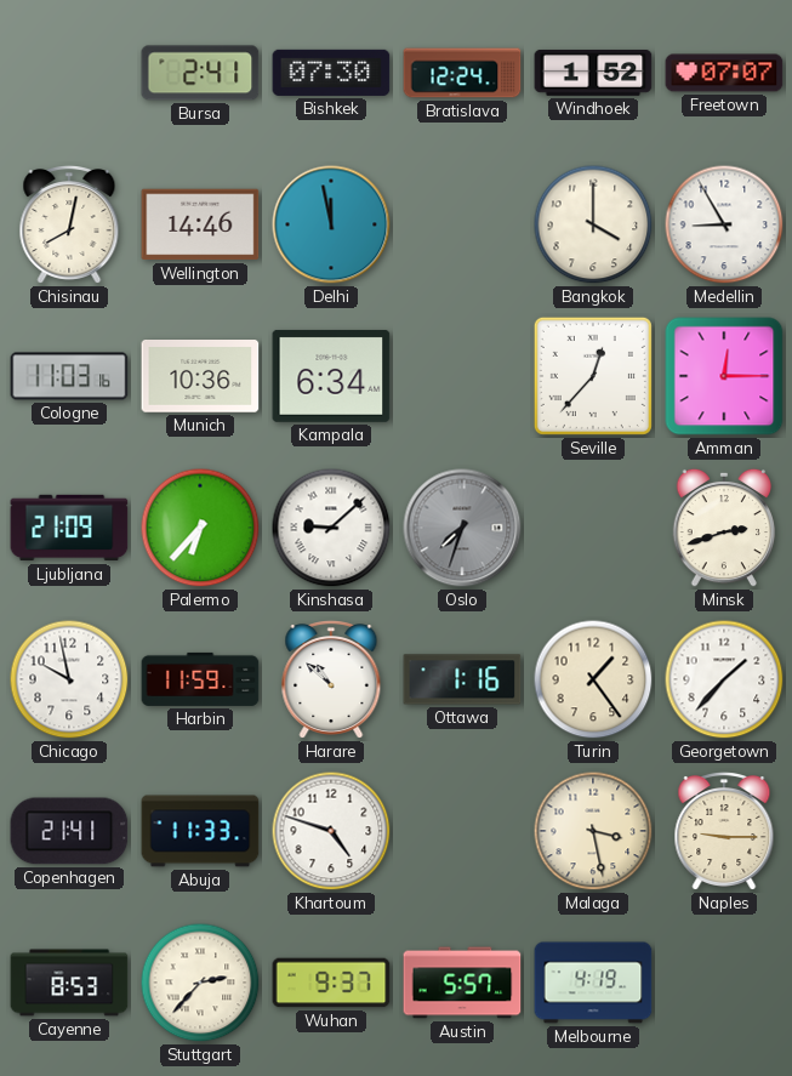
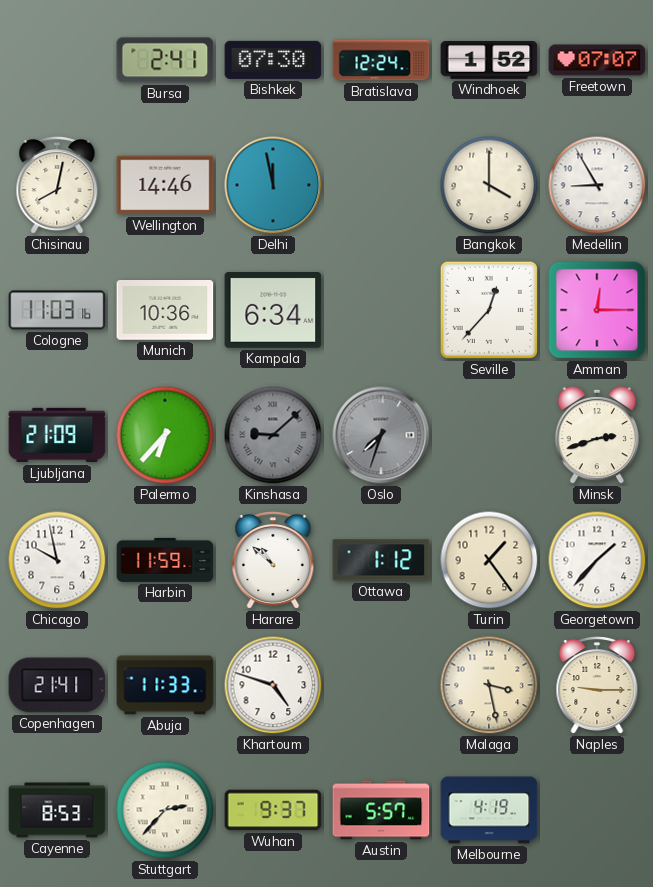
Kinshasa dial: white -> grey (273, 435)
Ottawa: 1:16 -> 1:12 (381, 560)
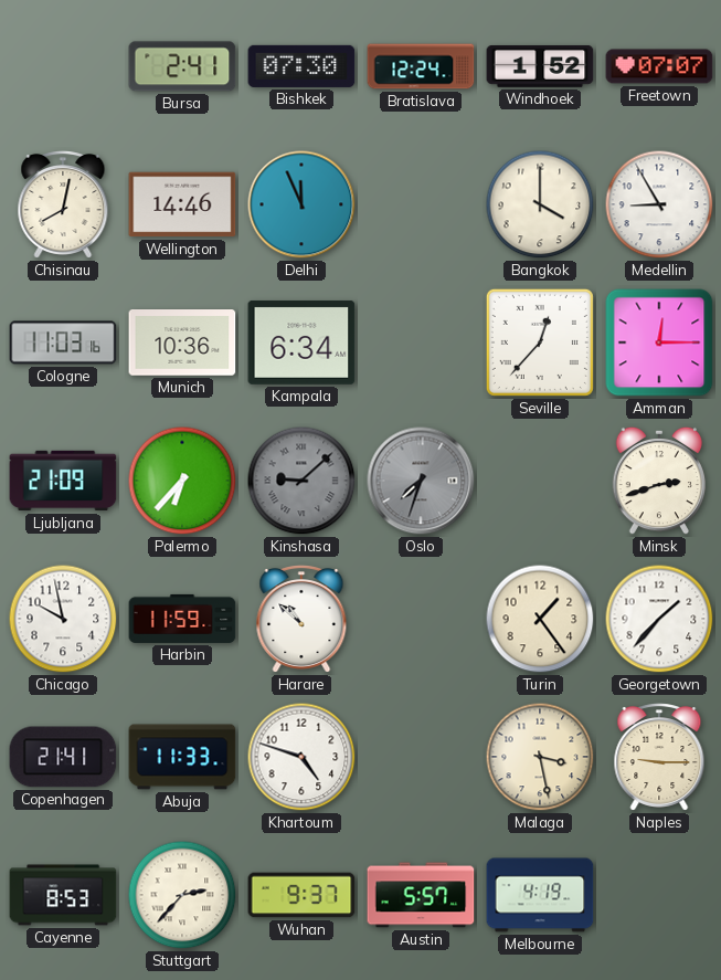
Delhi: 11:58 -> 11:56 (301, 204)
Ottawa: 1:12 -> none (381, 560)
